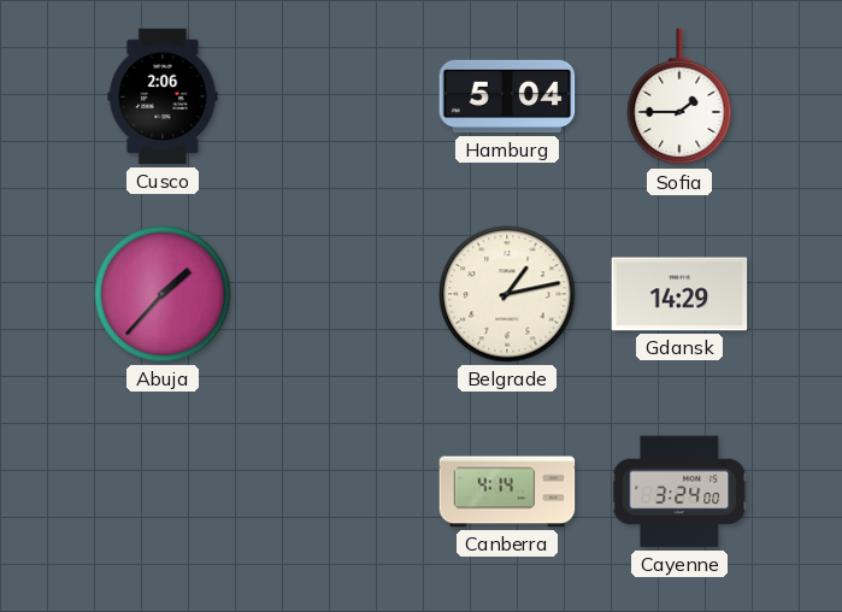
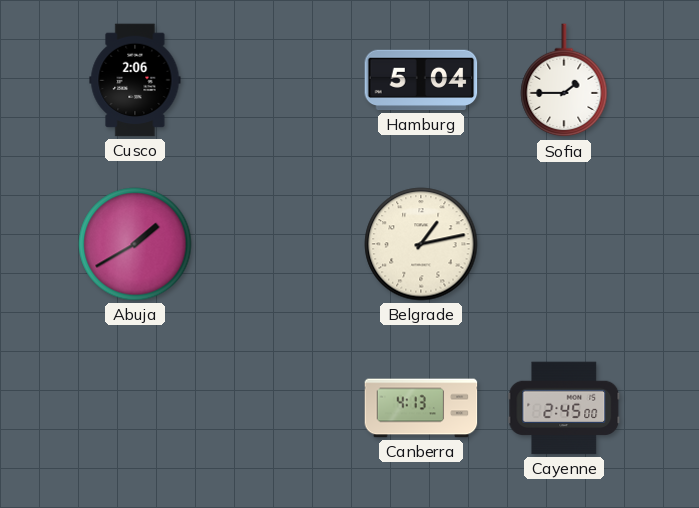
Abuja: 1:37 -> 1:40 (135, 244)
Gdansk: 14:29 -> none (679, 294)
Canberra: 4:14 -> 4:13 (421, 408)
Cayenne: 3:24 -> 2:45 (564, 408)
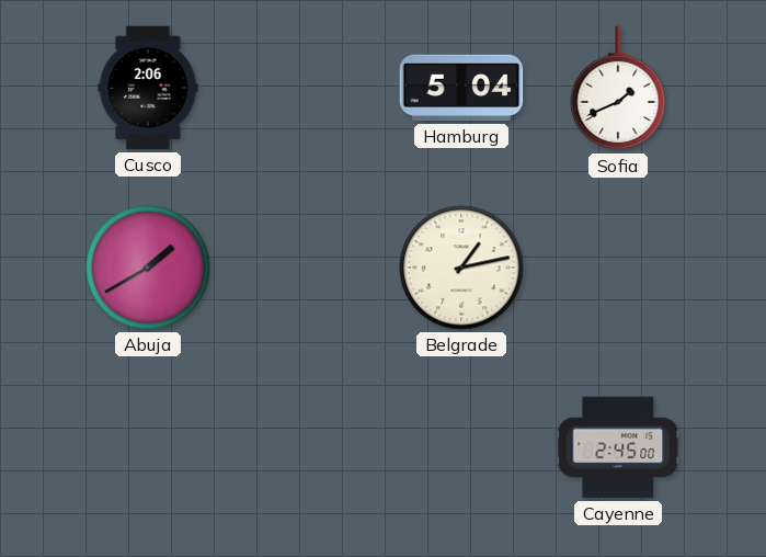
Sofia: 1:45 -> 1:41 (618, 89)
Canberra: 4:13 -> none (421, 408)
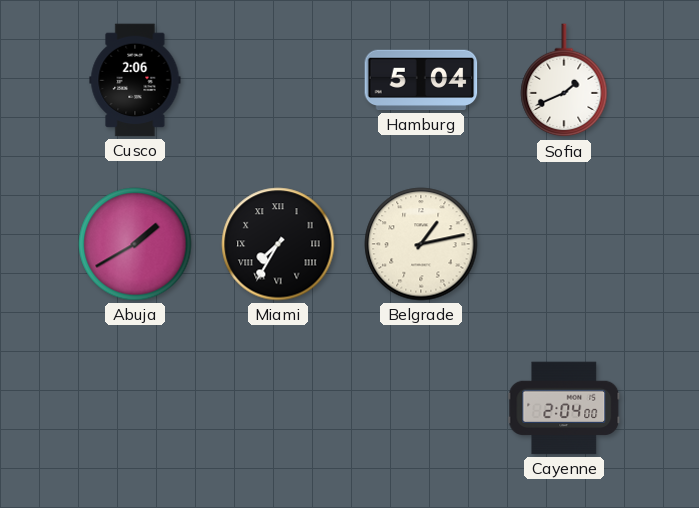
Miami: none -> 7:35 (278, 244)
Cayenne: 2:45 -> 2:04 (564, 408)
